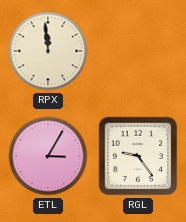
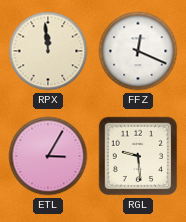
FFZ: none -> 12:19 (138, 51)
RGL: 9:24 -> 9:29 (138, 156)
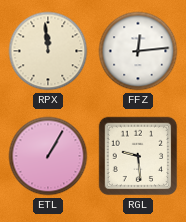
FFZ: 12:19 -> 12:14 (138, 51)
ETL: 3:05 -> 1:05 (48, 156)
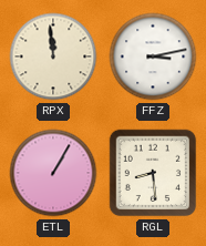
FFZ: 12:14 -> 3:13 (153, 57)
RGL: 9:29 -> 8:29 (153, 173)
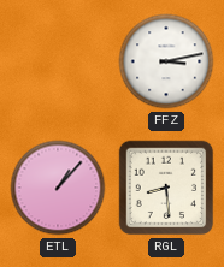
RPX: 11:59 -> none (53, 57)
ETL: 1:05 -> 1:07 (58, 188)
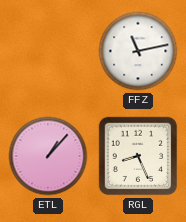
FFZ: 3:13 -> 11:13 (138, 51)
RGL: 8:29 -> 8:26 (138, 156)
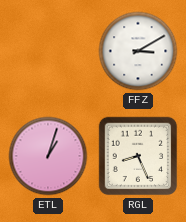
FFZ: 11:13 -> 3:10 (138, 51)
ETL: 1:07 -> 1:03 (48, 156)
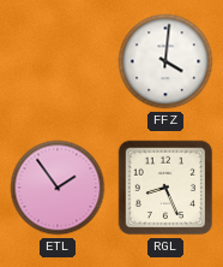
FFZ: 3:10 -> 4:01 (165, 61)
ETL: 1:03 -> 1:54 (58, 188)
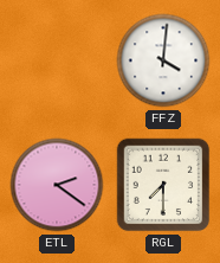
ETL: 1:54 -> 2:21 (57, 185)
RGL: 8:26 -> 7:30 (163, 185)
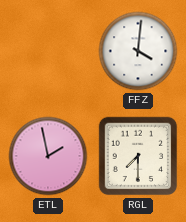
ETL: 2:21 -> 1:58 (48, 156)
